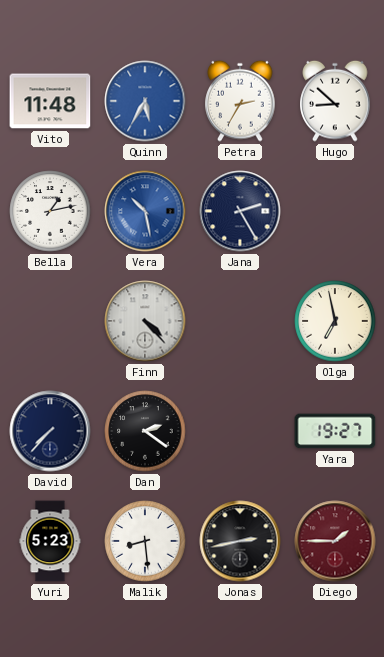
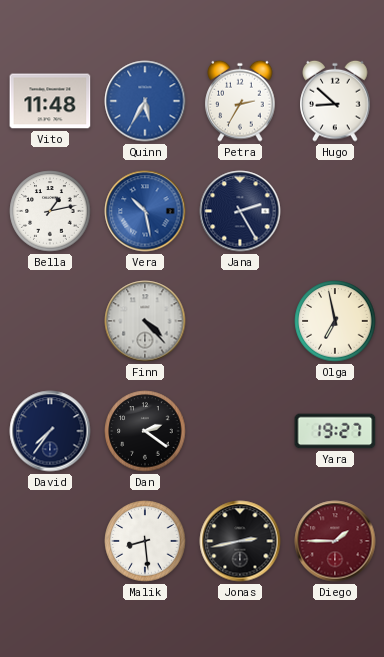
David: 7:37 -> 7:36 (50, 431)
Yuri: 5:23 -> none (50, 541)
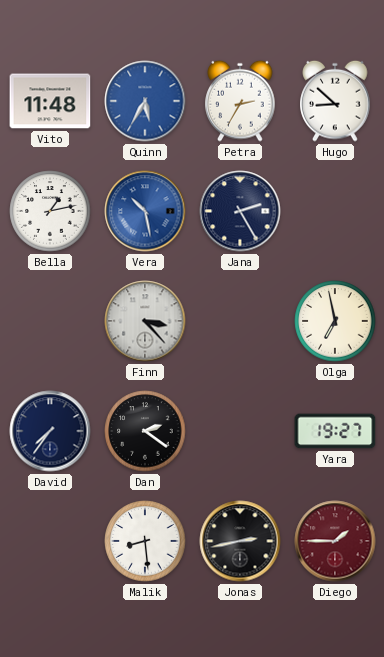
Finn: 4:23 -> 3:23 (145, 321)
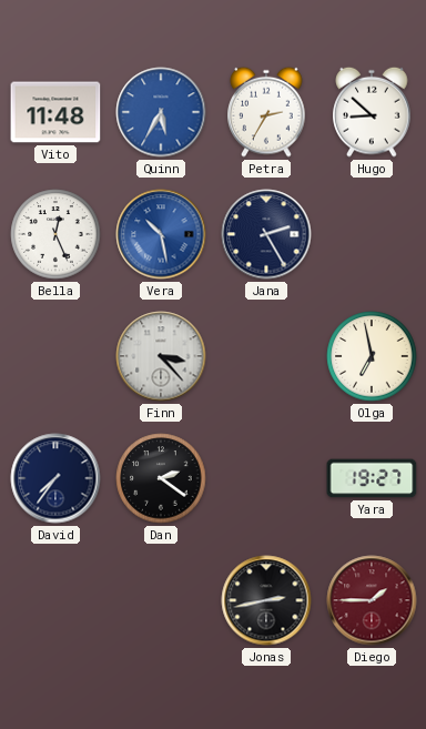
Bella: 1:13 -> 12:26 (55, 234)
Malik: 8:29 -> none (145, 541)
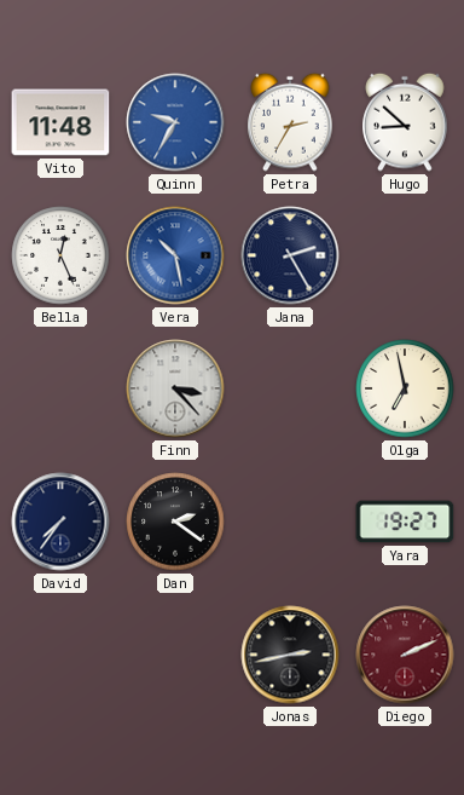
Quinn: 5:35 -> 9:35 (175, 122)
Diego: 1:45 -> 2:11 (405, 655)
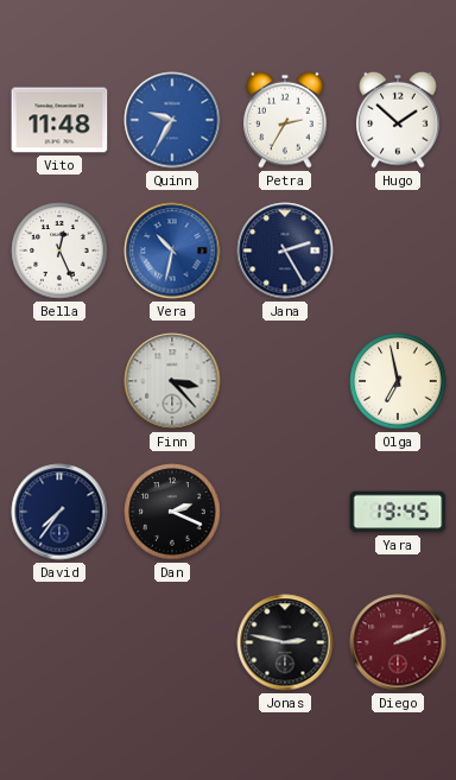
Hugo: 8:52 -> 1:52 (398, 120)
Vera: 10:28 -> 10:32 (172, 251)
Dan: 2:21 -> 2:19 (172, 512)
Yara: 19:27 -> 19:45 (398, 512)
Jonas: 2:43 -> 2:47 (285, 642)
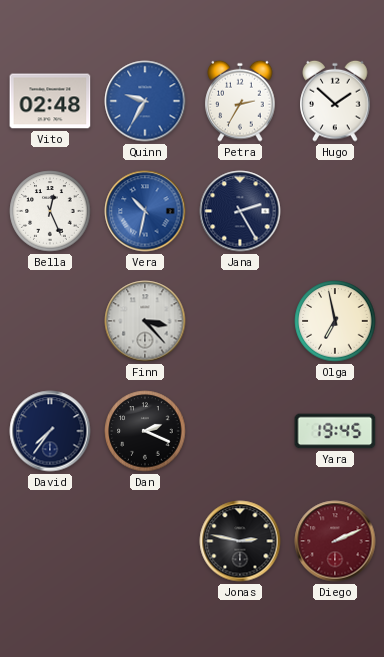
Vito: 11:48 -> 02:48 (50, 101)
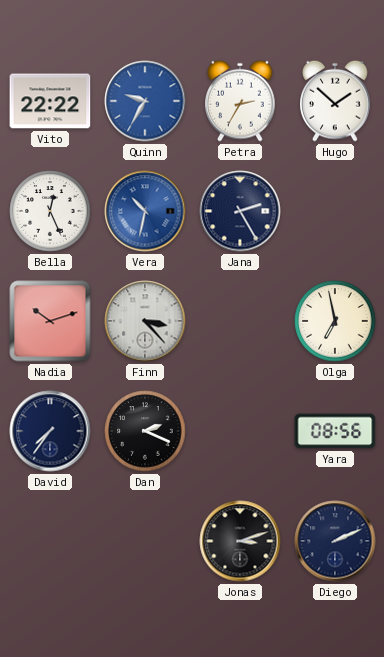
Vito: 02:48 -> 22:22 (50, 101)
Nadia: none -> 10:12 (50, 321)
Yara: 19:45 -> 08:56 (335, 431)
Jonas: 2:47 -> 3:12 (240, 541)
Diego dial: burgundy -> navy (335, 541)
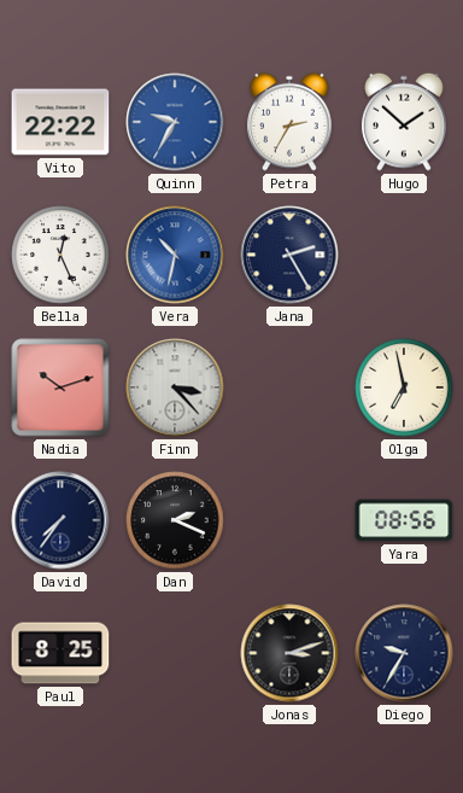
Paul: none -> 8:25 (60, 653)
Diego: 2:11 -> 9:35 (404, 653)
